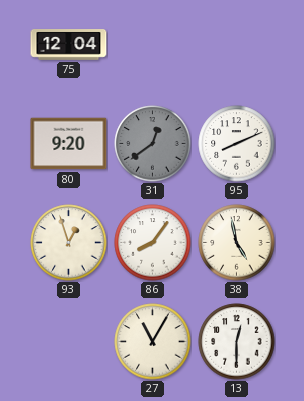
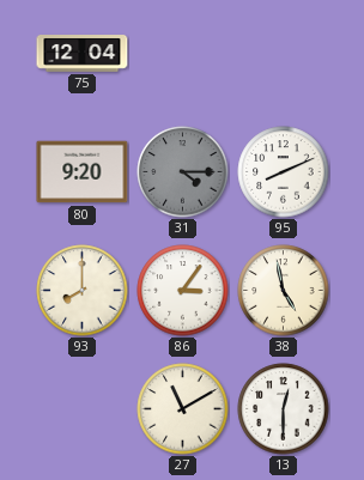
31: 12:39 -> 4:15 (183, 172)
93: 12:57 -> 8:00 (83, 291)
86: 8:06 -> 3:06 (183, 291)
27: 11:05 -> 11:10 (183, 409)
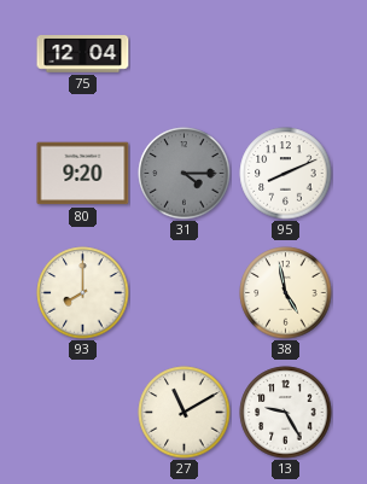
86: 3:06 -> none (183, 291)
13: 12:30 -> 9:25 (286, 413)
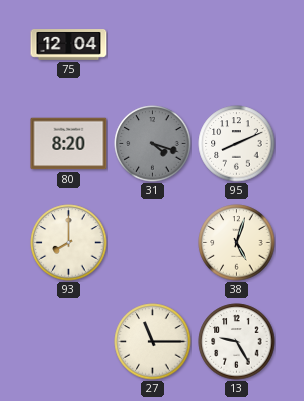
80: 9:20 -> 8:20 (69, 144)
31: 4:15 -> 4:18 (153, 144)
38: 4:58 -> 5:03 (237, 243)
27: 11:10 -> 11:15 (153, 342)
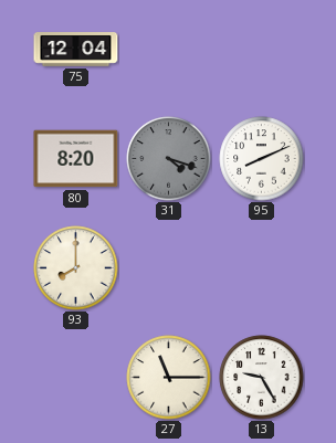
38: 5:03 -> none (237, 243)
